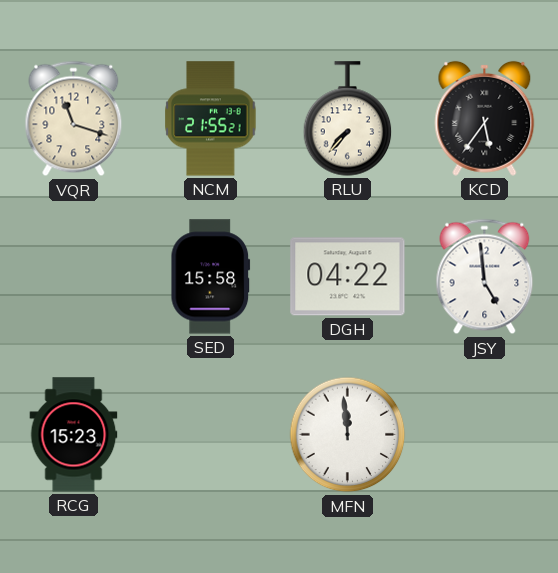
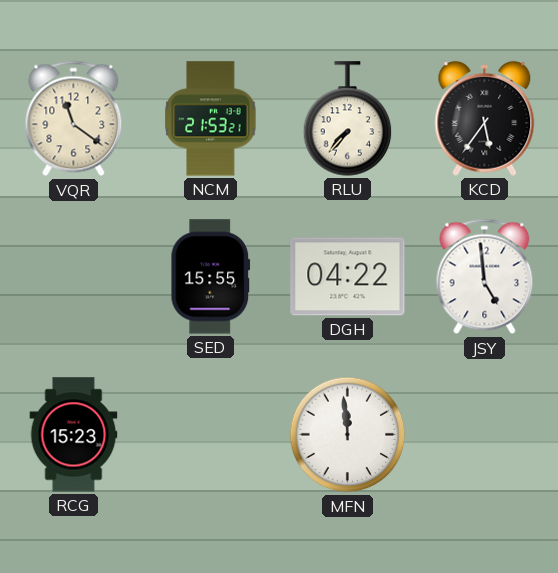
VQR: 11:18 -> 11:21 (74, 119)
NCM: 21:55 -> 21:53 (211, 119)
SED: 15:58 -> 15:55 (211, 277)
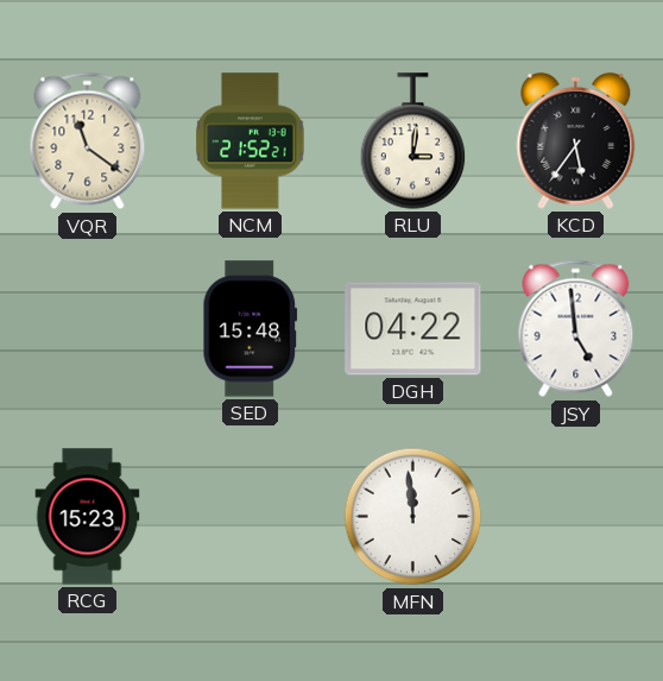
NCM: 21:53 -> 21:52 (251, 141)
RLU: 7:37 -> 3:01 (413, 141)
SED: 15:55 -> 15:48 (251, 329)
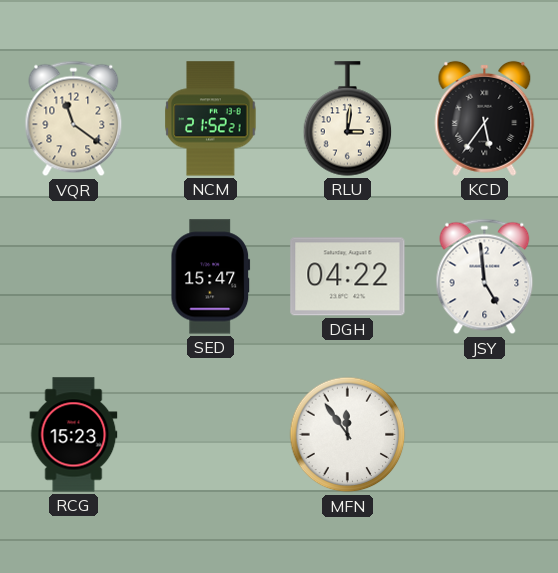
SED: 15:48 -> 15:47 (211, 277)
MFN: 11:59 -> 11:54 (348, 435)
